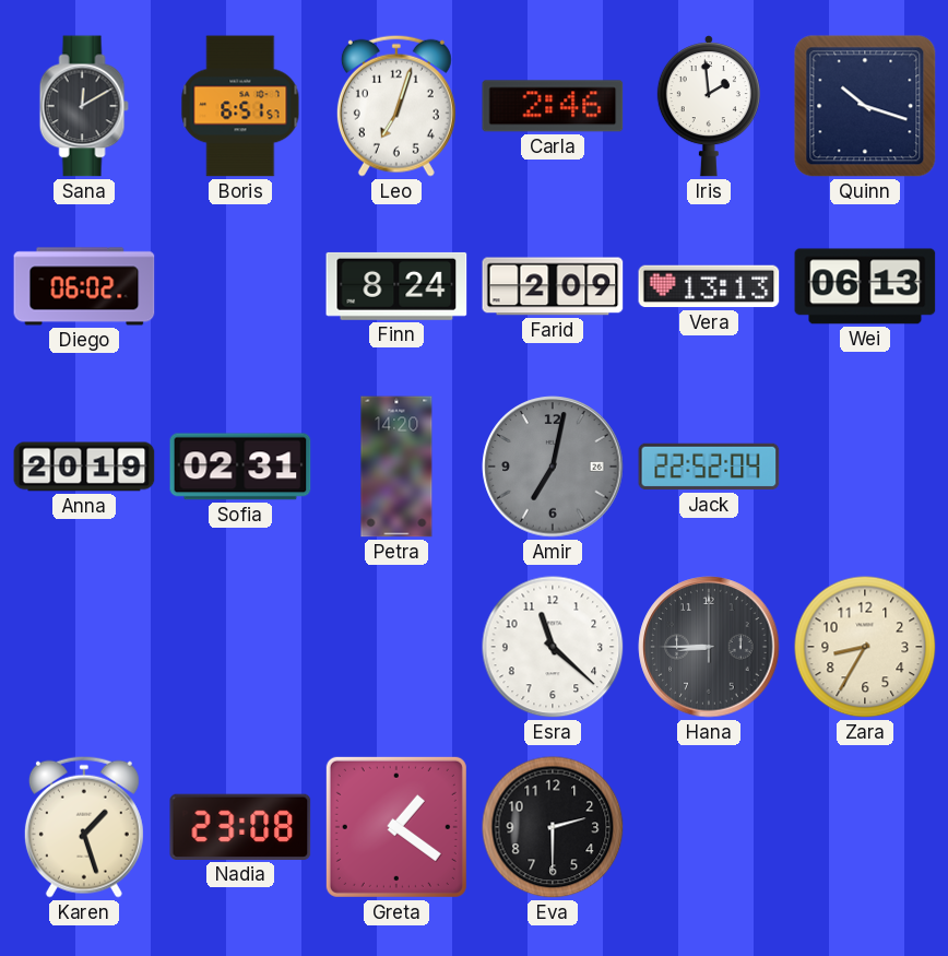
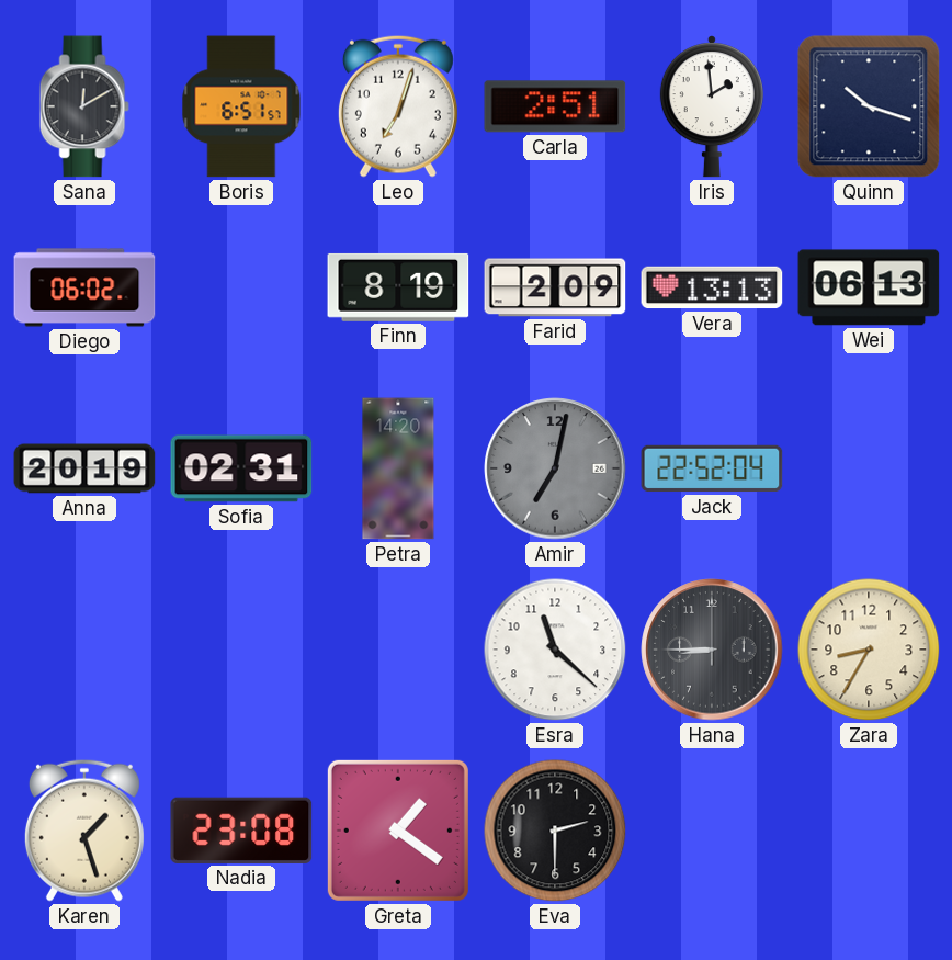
Carla: 2:46 -> 2:51 (555, 106)
Finn: 8:24 -> 8:19 (398, 287)
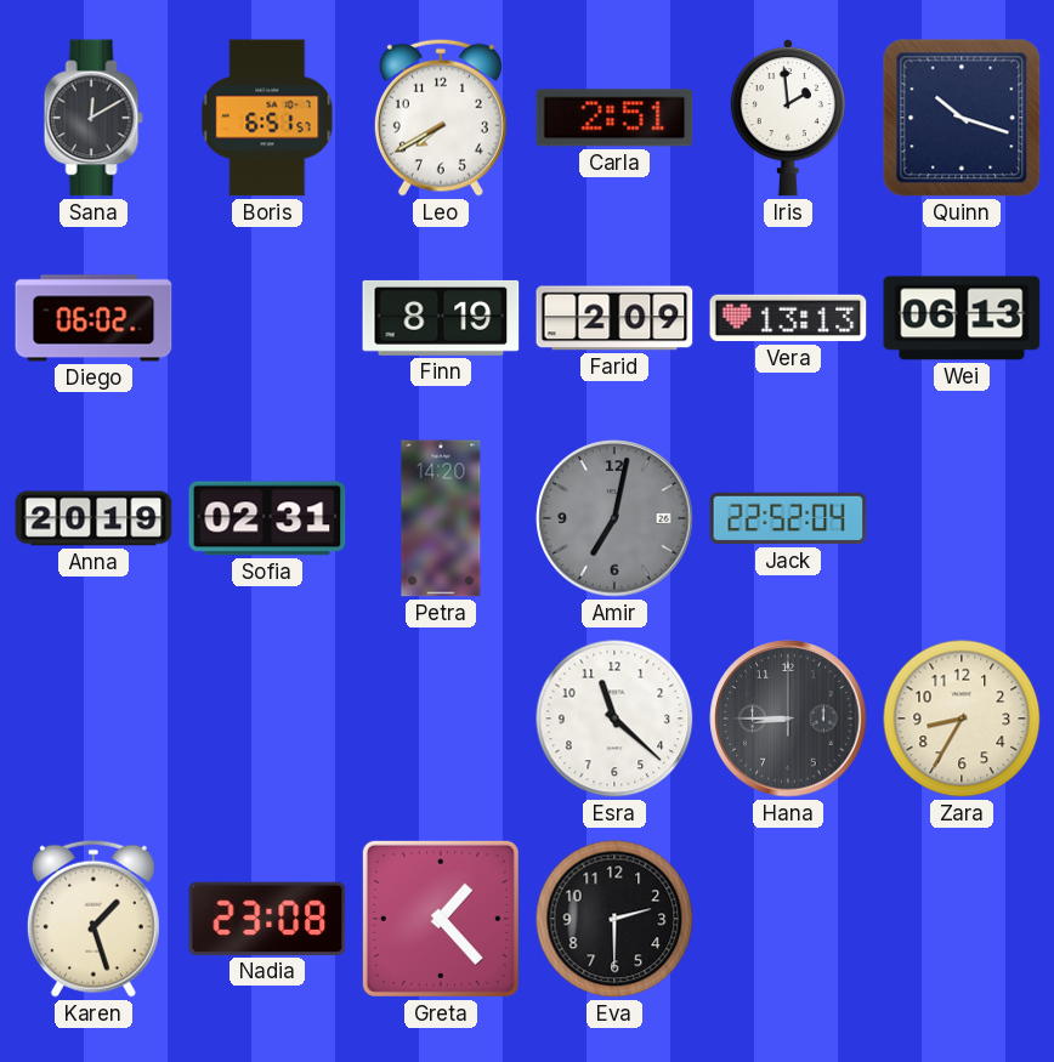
Leo: 7:03 -> 7:40 (441, 118)
Greta: 1:21 -> 1:23 (441, 919)
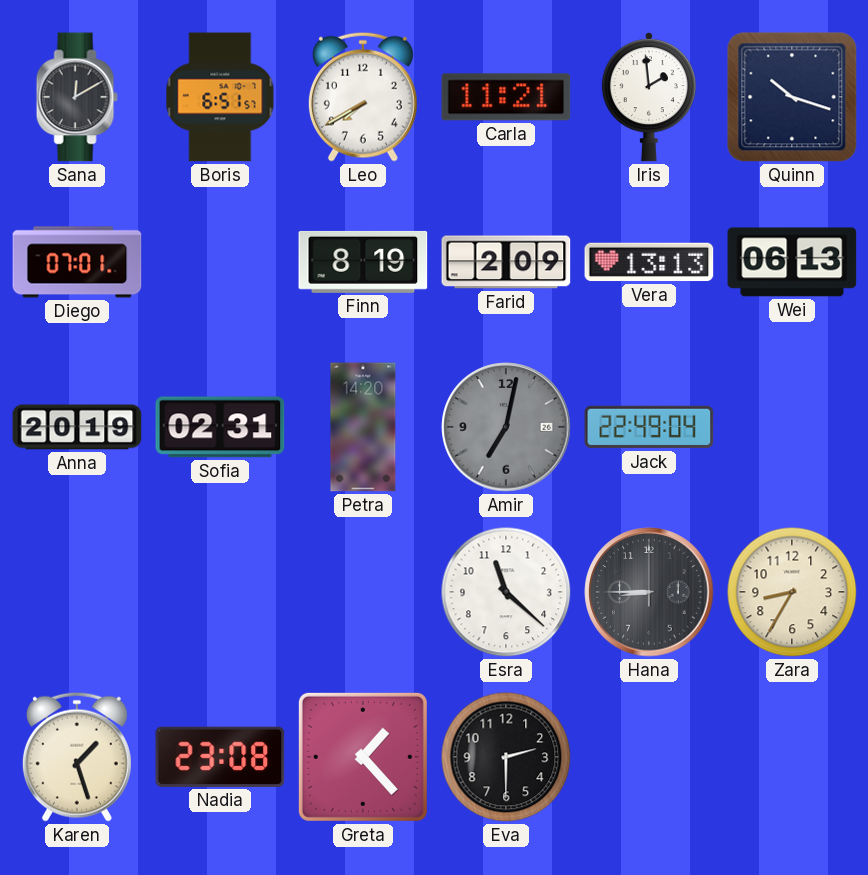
Carla: 2:51 -> 11:21 (506, 97)
Diego: 06:02 -> 07:01 (77, 262)
Jack: 22:52 -> 22:49 (649, 427)
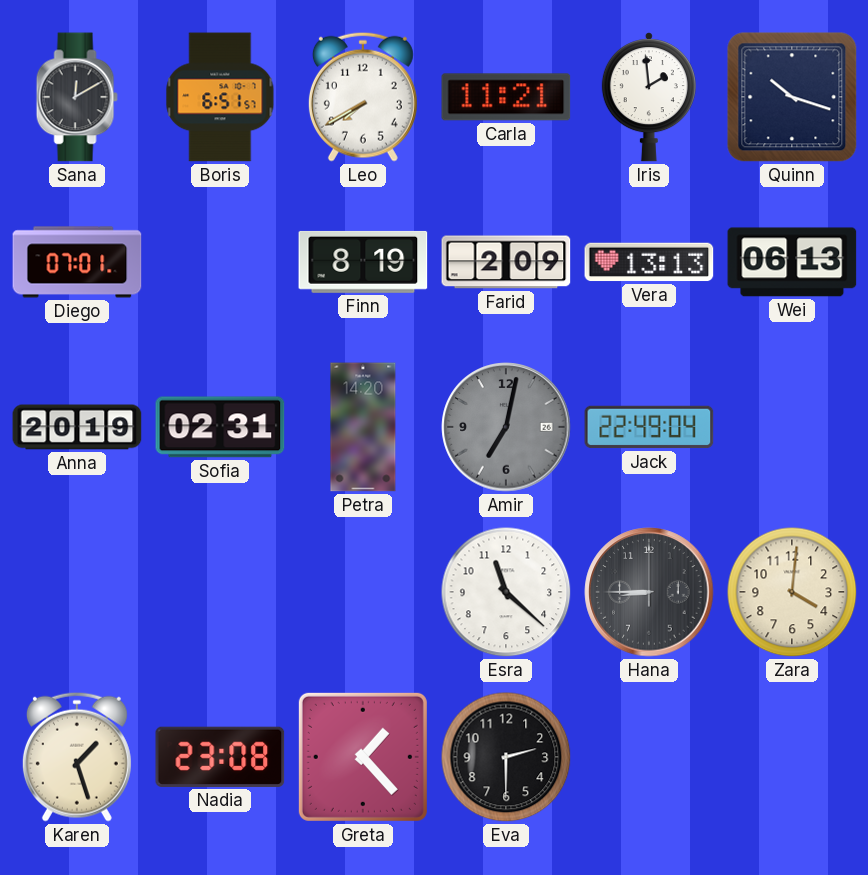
Zara: 8:35 -> 4:01 (792, 592)
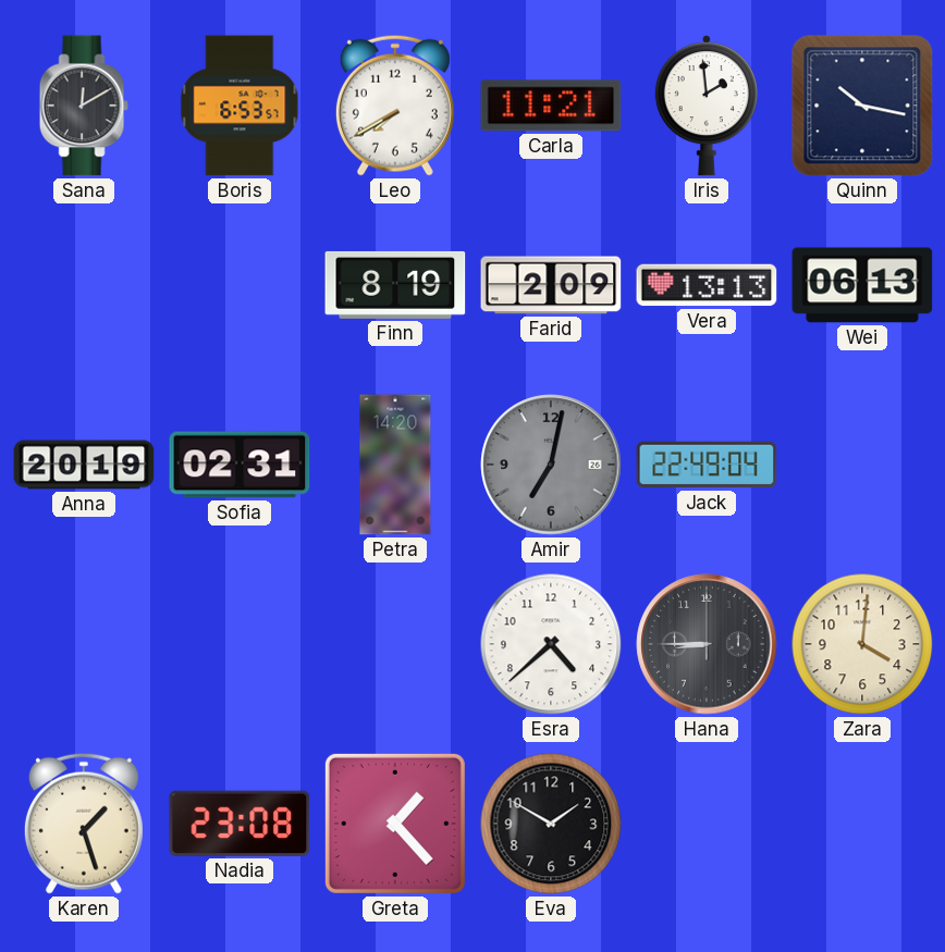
Boris: 6:51 -> 6:53 (240, 106)
Quinn: 10:18 -> 10:17 (862, 106)
Diego: 07:01 -> none (77, 262)
Esra: 11:22 -> 4:38 (551, 644)
Eva: 2:30 -> 1:50 (551, 824)
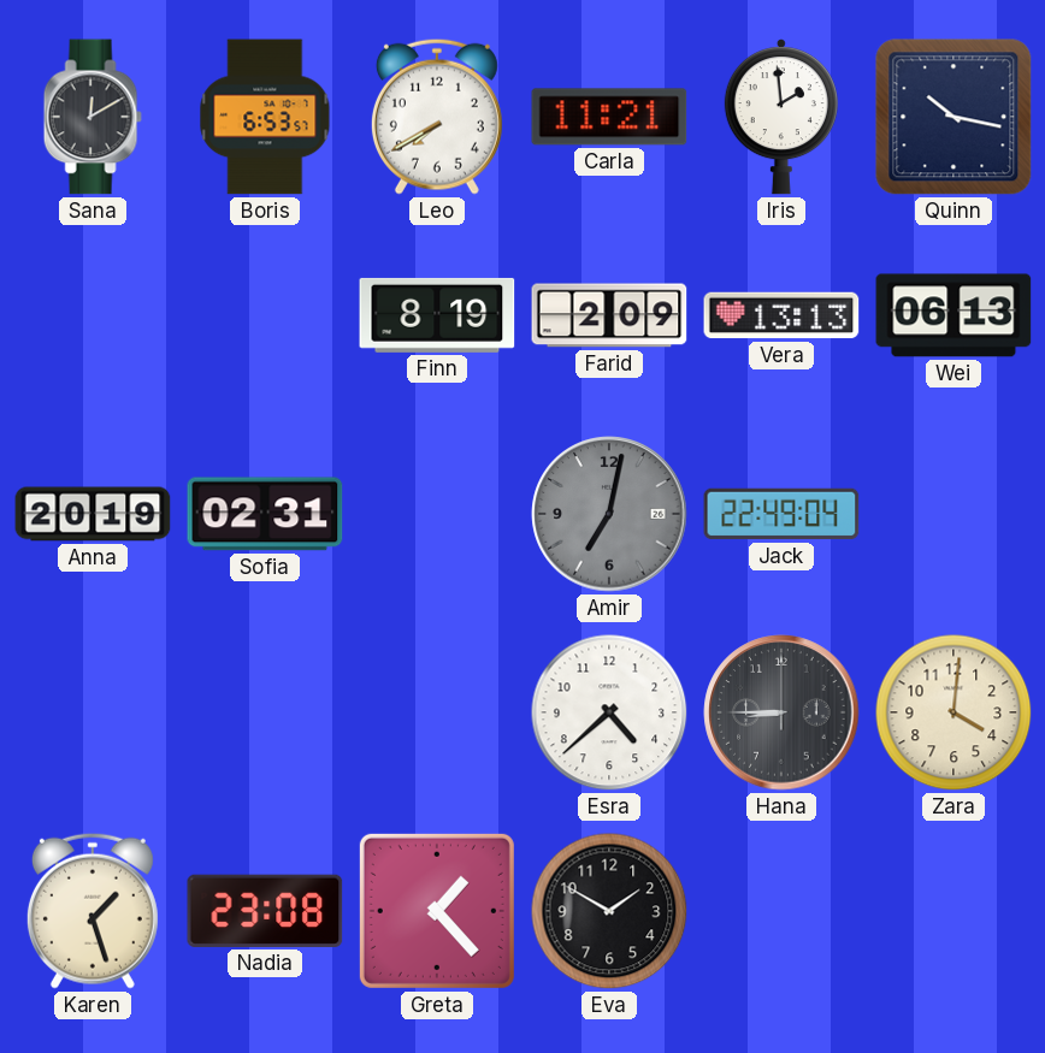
Petra: 14:20 -> none (395, 465)
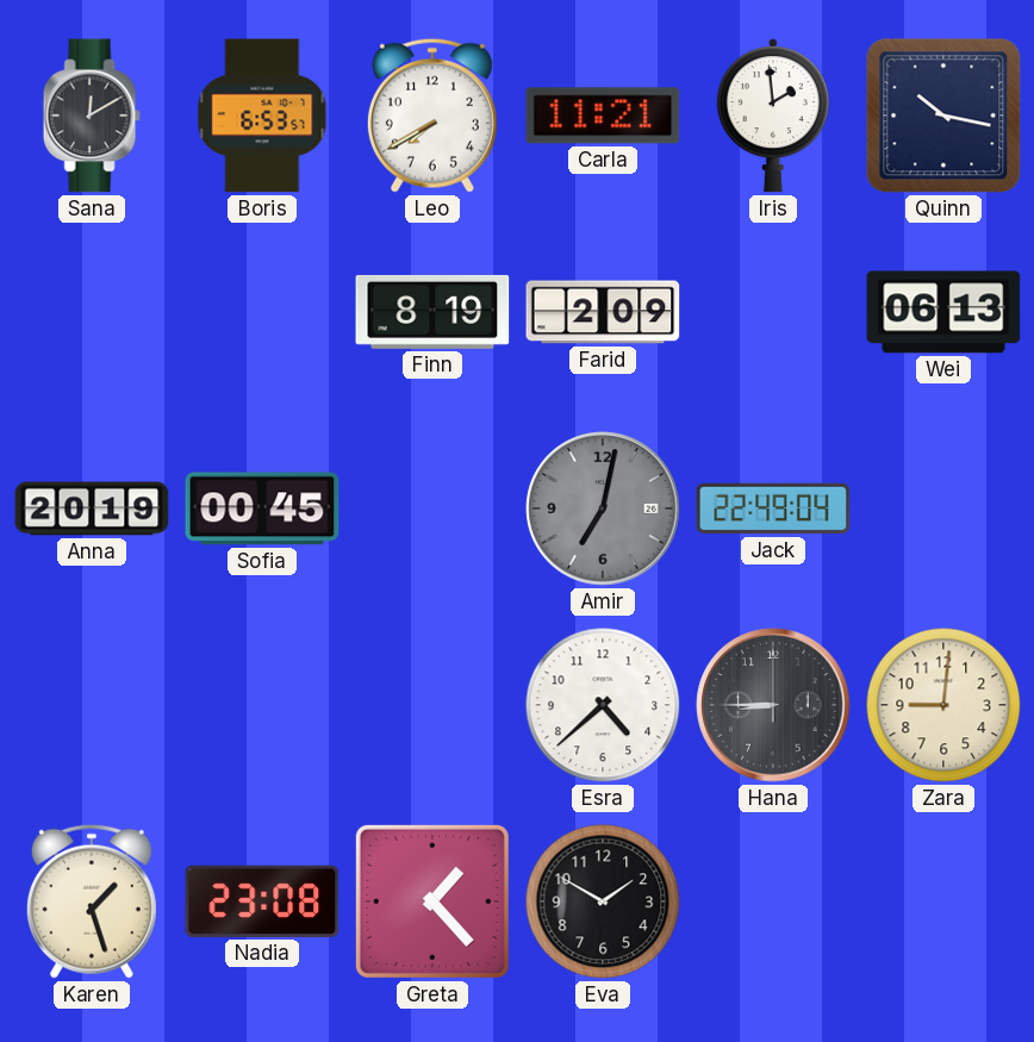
Vera: 13:13 -> none (781, 315)
Sofia: 02:31 -> 00:45 (262, 508)
Zara: 4:01 -> 9:01 (943, 705)
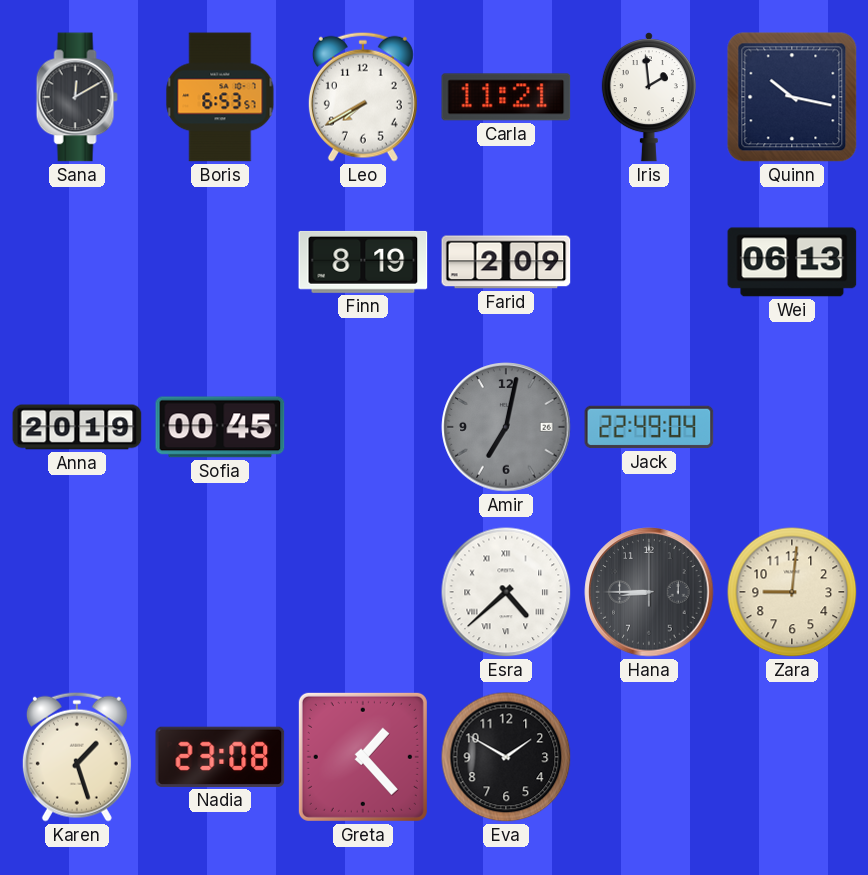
Esra numerals: Arabic -> Roman (506, 592)
